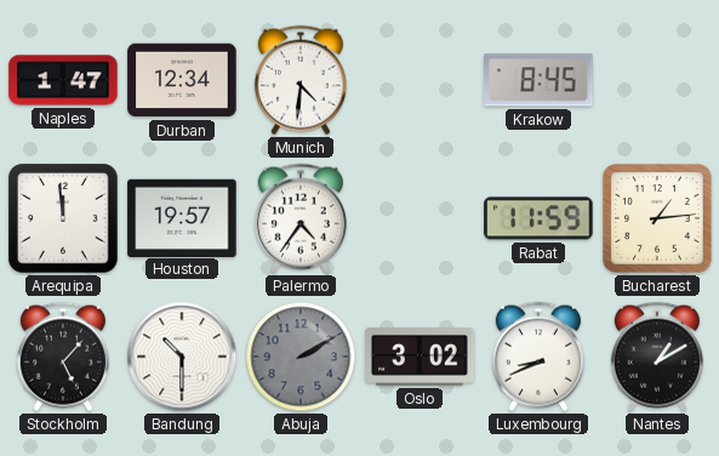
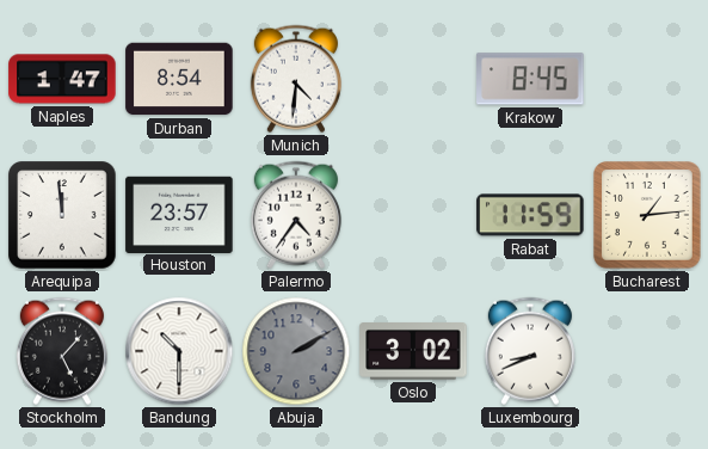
Durban: 12:34 -> 8:54 (179, 79)
Houston: 19:57 -> 23:57 (179, 214)
Nantes: 1:10 -> none (657, 357)
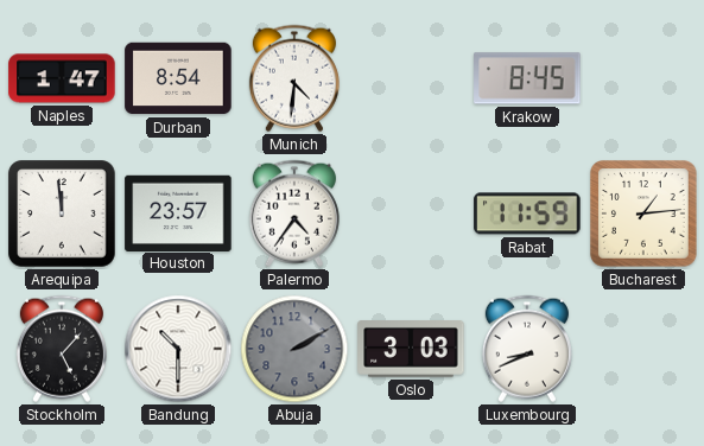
Oslo: 3:02 -> 3:03 (411, 350)
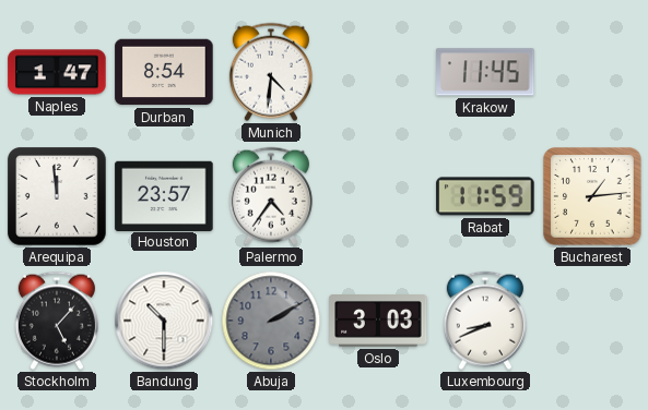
Krakow: 8:45 -> 11:45 (485, 72)
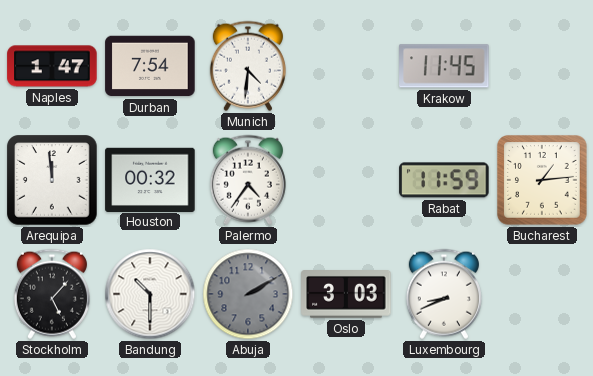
Durban: 8:54 -> 7:54 (150, 66)
Houston: 23:57 -> 00:32 (150, 179)
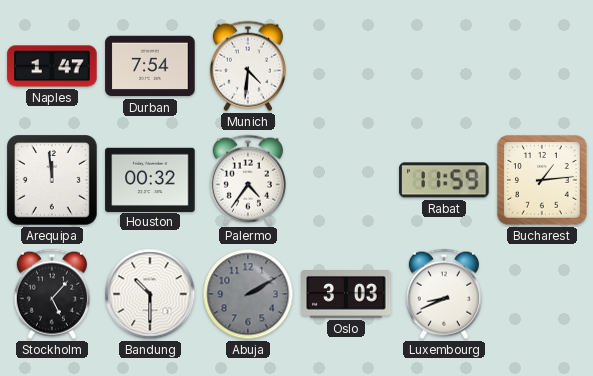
Krakow: 11:45 -> none (444, 66)
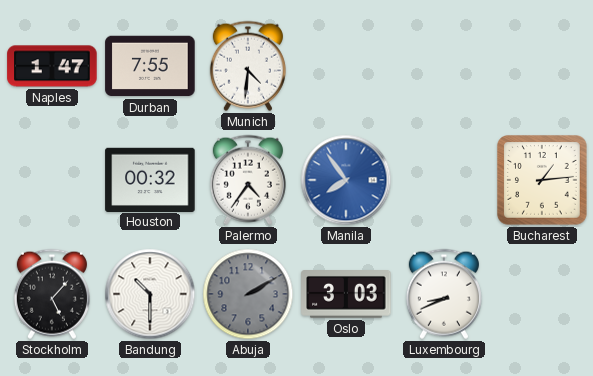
Durban: 7:54 -> 7:55 (150, 66)
Arequipa: 11:59 -> none (52, 180)
Manila: none -> 7:54 (346, 180)
Rabat: 11:59 -> none (444, 180)
